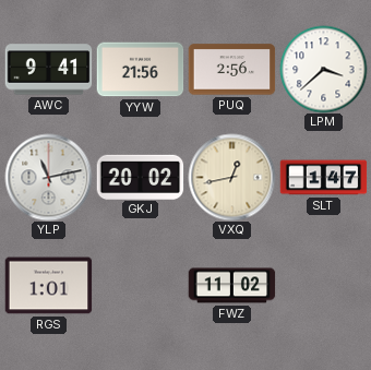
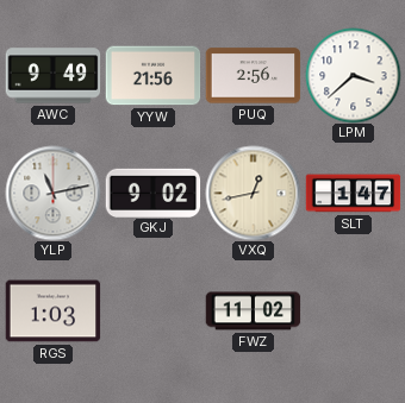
AWC: 9:41 -> 9:49 (52, 76)
GKJ: 20:02 -> 9:02 (152, 193)
RGS: 1:01 -> 1:03 (52, 311)
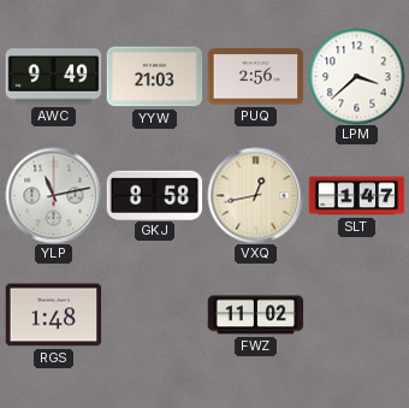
YYW: 21:56 -> 21:03 (154, 77)
GKJ: 9:02 -> 8:58 (154, 195)
RGS: 1:03 -> 1:48 (53, 315)
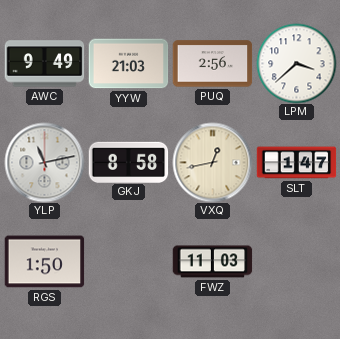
RGS: 1:48 -> 1:50 (44, 262)
FWZ: 11:02 -> 11:03 (212, 262)
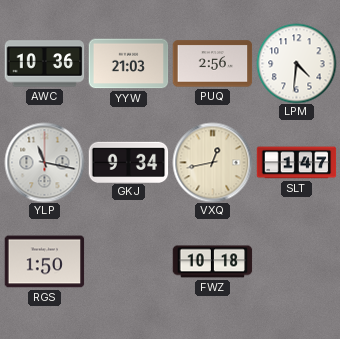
AWC: 9:49 -> 10:36 (44, 64)
LPM: 3:38 -> 4:31 (296, 63)
YLP: 11:13 -> 11:17 (44, 162)
GKJ: 8:58 -> 9:34 (128, 162)
FWZ: 11:03 -> 10:18 (212, 262)
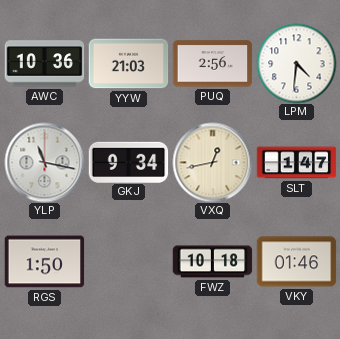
VKY: none -> 01:46 (296, 262)
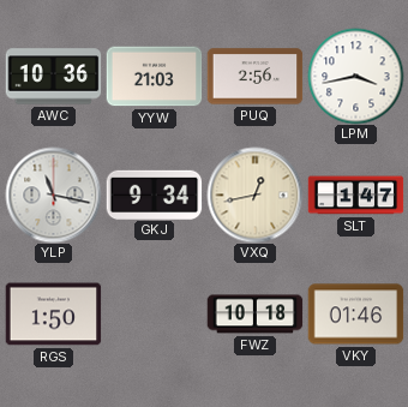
LPM: 4:31 -> 3:43 (355, 76)
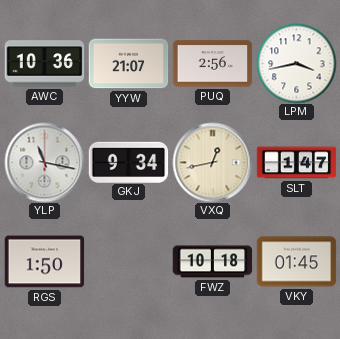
YYW: 21:03 -> 21:07 (128, 64)
VKY: 01:46 -> 01:45 (296, 262)
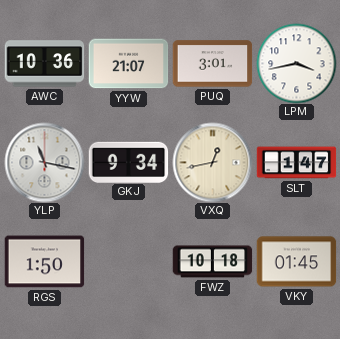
PUQ: 2:56 -> 3:01 (212, 64)
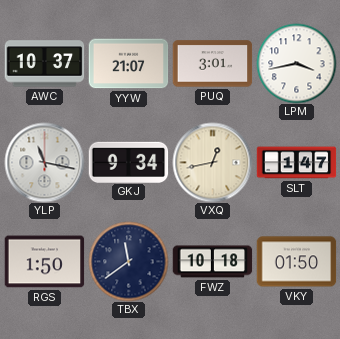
AWC: 10:36 -> 10:37 (44, 64)
TBX: none -> 11:39 (128, 261)
VKY: 01:45 -> 01:50 (296, 262)
